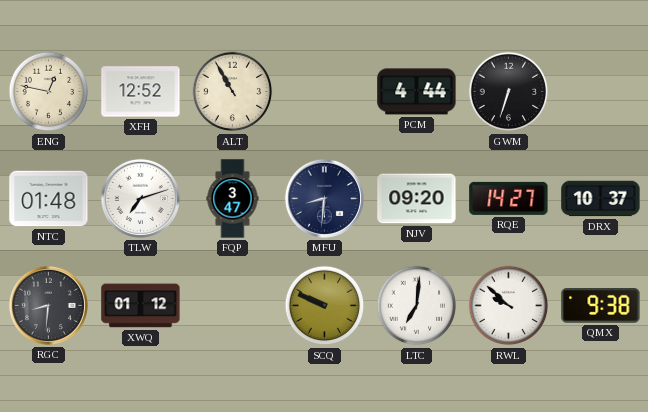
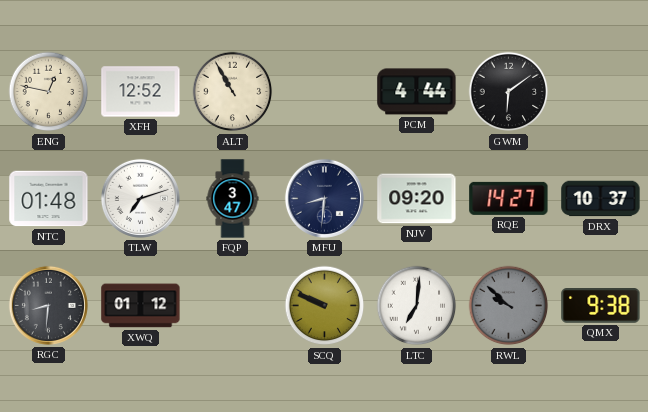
GWM: 6:33 -> 6:09 (509, 92)
RWL dial: white -> grey (509, 306)
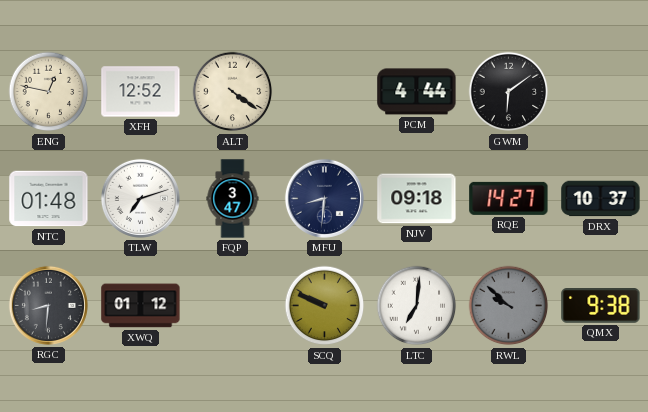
ALT: 10:55 -> 4:21 (233, 92)
NJV: 09:20 -> 09:18 (417, 199)
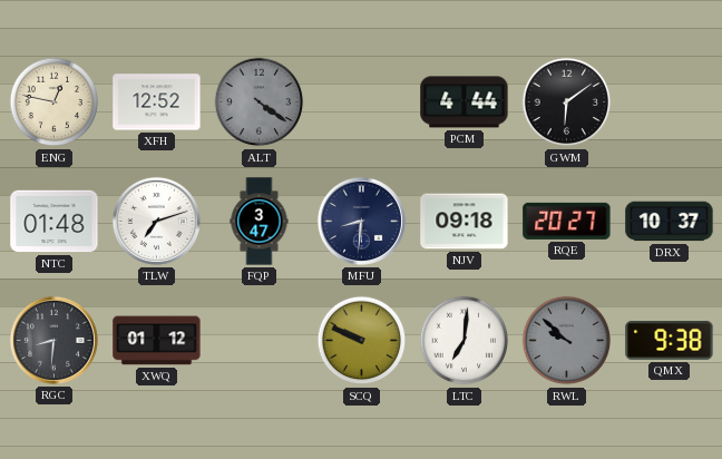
ALT dial: cream -> grey (260, 102)
RQE: 14:27 -> 20:27 (567, 221)
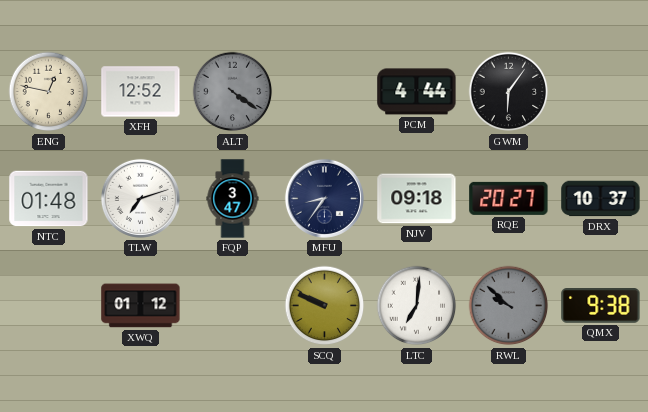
GWM: 6:09 -> 6:06 (509, 92)
MFU: 8:31 -> 8:36 (324, 198)
RGC: 8:31 -> none (53, 340)
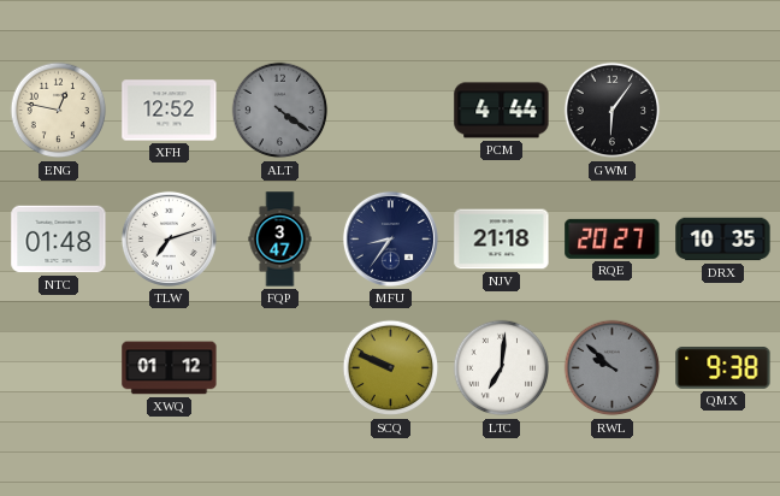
NJV: 09:18 -> 21:18 (502, 240)
DRX: 10:37 -> 10:35 (723, 240)
